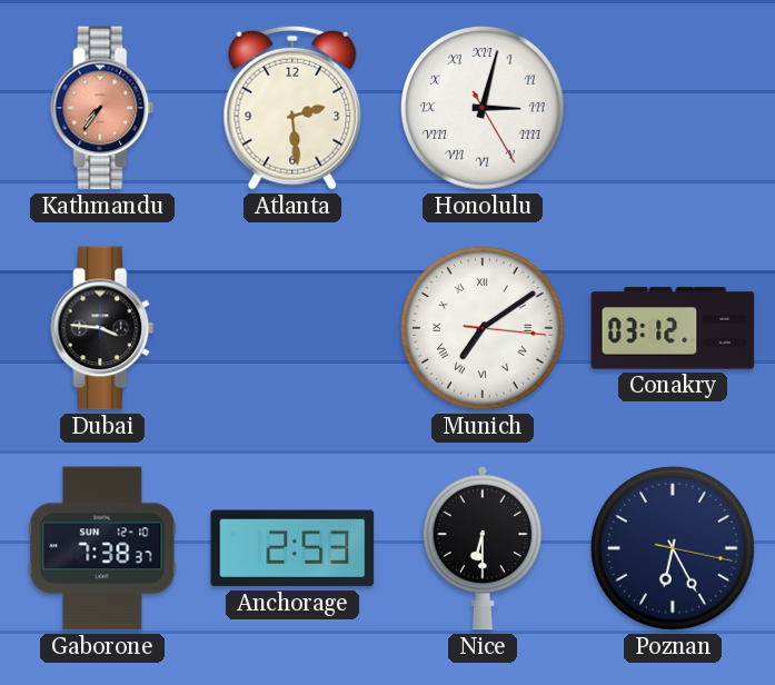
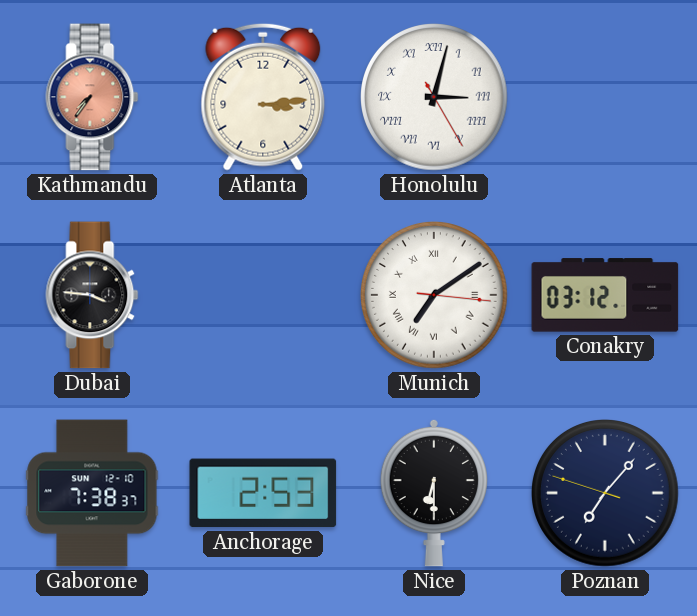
Atlanta: 2:29 -> 3:14 (263, 97)
Poznan: 6:25 -> 7:06 (606, 494)
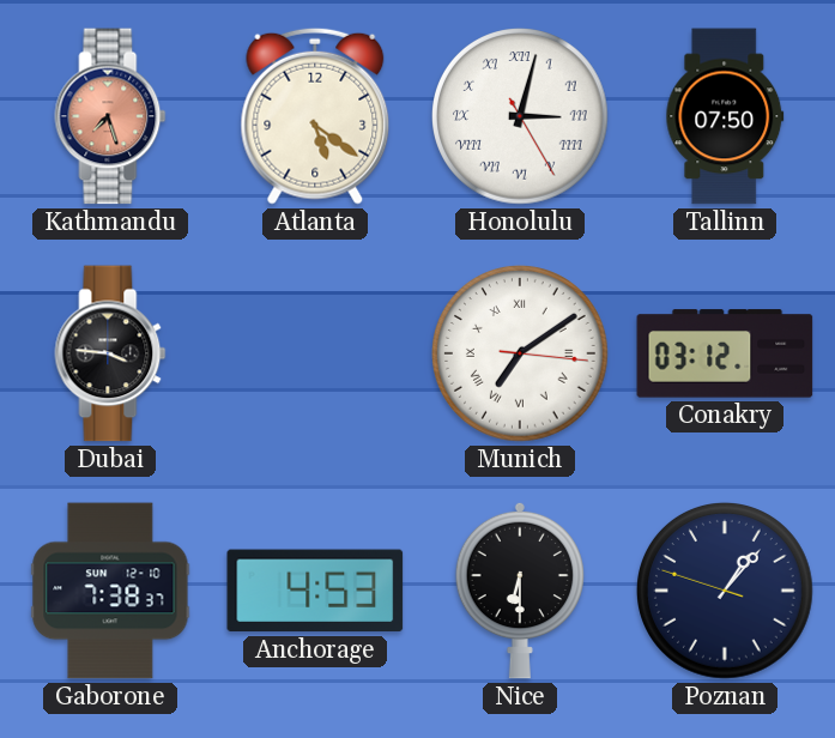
Kathmandu: 7:36 -> 7:27 (110, 116)
Atlanta: 3:14 -> 5:21 (315, 116)
Tallinn: none -> 07:50 (725, 116)
Anchorage: 2:53 -> 4:53 (315, 591)
Poznan: 7:06 -> 1:06 (726, 592)
